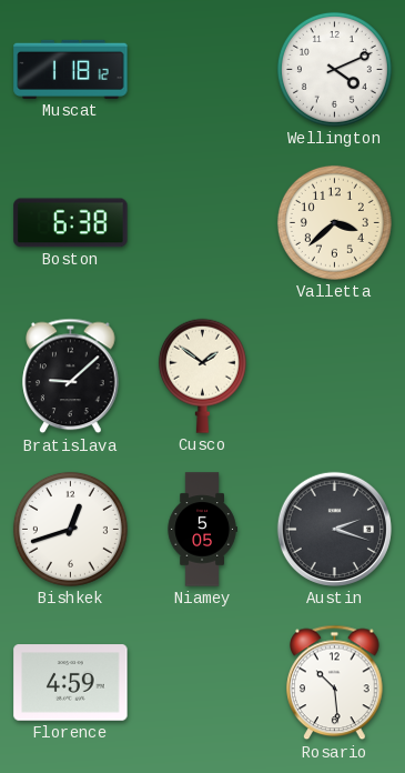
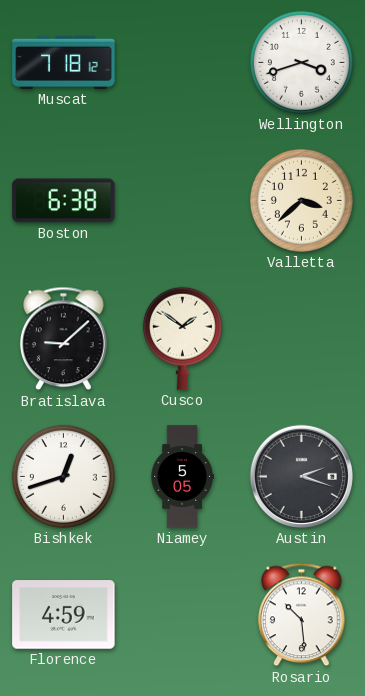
Muscat: 1:18 -> 7:18 (64, 62)
Wellington: 4:11 -> 3:42 (301, 62)
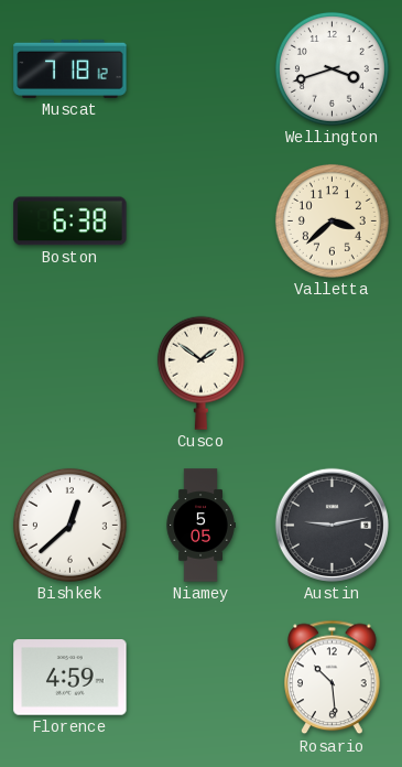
Bratislava: 9:08 -> none (64, 339)
Bishkek: 12:42 -> 12:38 (69, 525)
Austin: 2:18 -> 9:13 (332, 525)
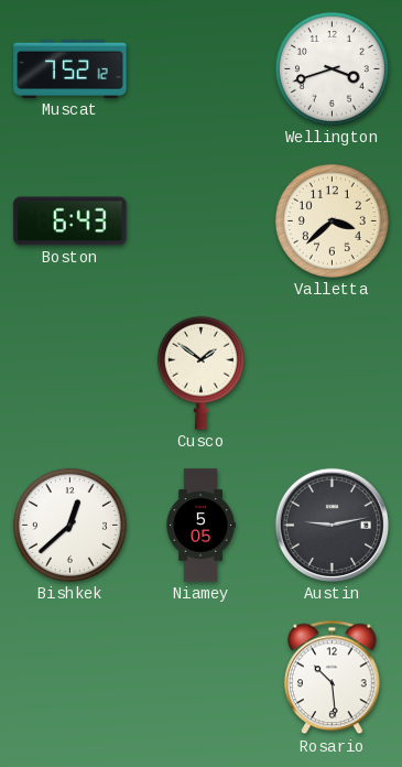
Muscat: 7:18 -> 7:52 (70, 68)
Boston: 6:38 -> 6:43 (70, 222)
Florence: 4:59 -> none (70, 678)
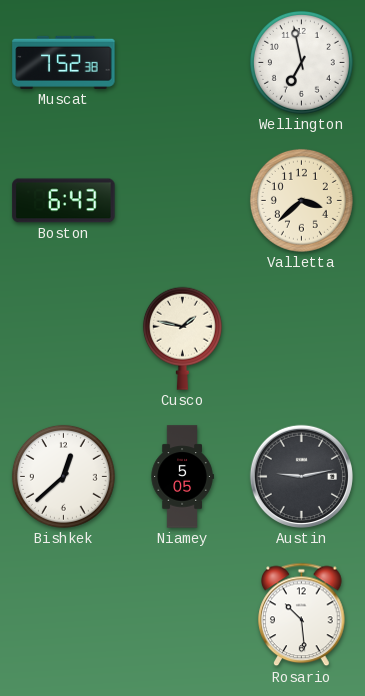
Muscat: 7:52:12 -> 7:52:38 (64, 62)
Wellington: 3:42 -> 6:58 (301, 62)
Cusco: 1:51 -> 1:47 (182, 338)
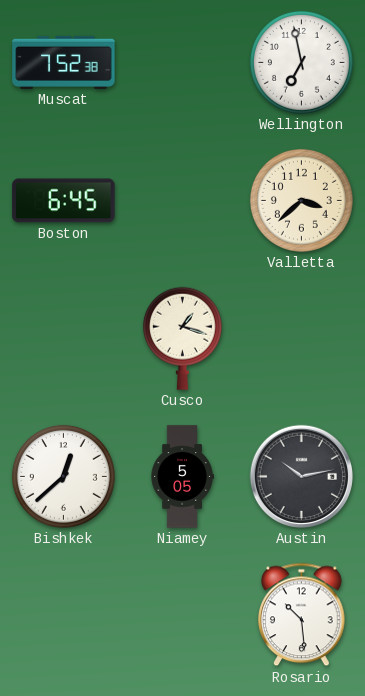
Boston: 6:43 -> 6:45 (64, 201)
Cusco: 1:47 -> 1:18 (182, 338)
Austin: 9:13 -> 10:13 (301, 476)
